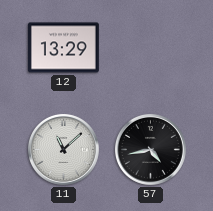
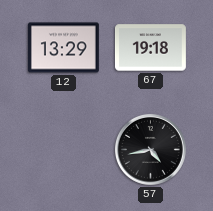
67: none -> 19:18 (150, 48)
11: 11:08 -> none (63, 149)
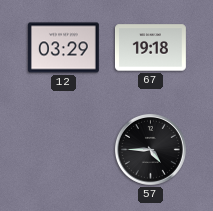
12: 13:29 -> 03:29 (63, 48)
57: 4:43 -> 4:45 (150, 149)
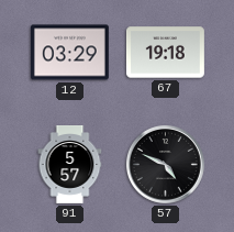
91: none -> 5:57 (70, 165)
57: 4:45 -> 4:49 (165, 164)
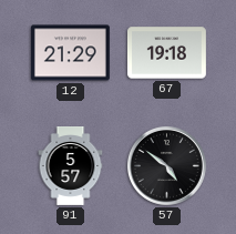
12: 03:29 -> 21:29 (70, 53)
57: 4:49 -> 4:51 (166, 165)
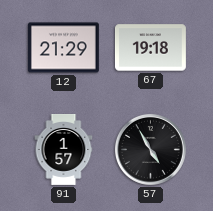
91: 5:57 -> 1:57 (64, 150)
57: 4:51 -> 4:55 (150, 149)
